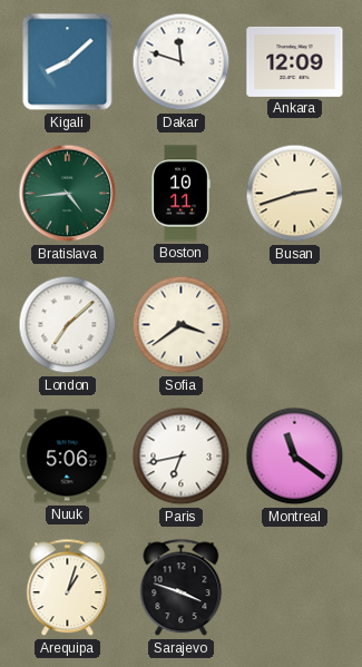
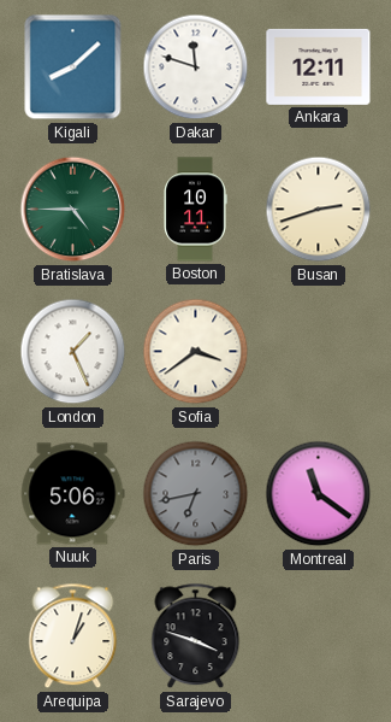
Ankara: 12:09 -> 12:11 (319, 66)
Bratislava: 4:44 -> 4:45 (73, 210)
London: 7:08 -> 1:26 (73, 352)
Paris dial: white -> grey (196, 494)
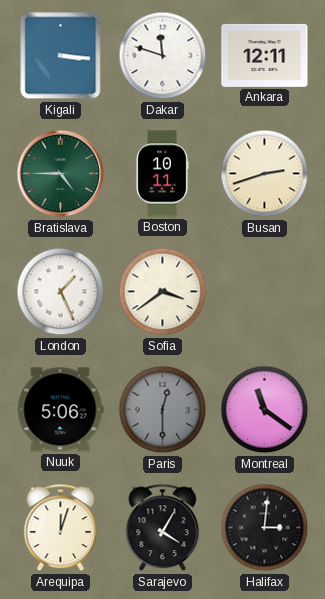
Kigali: 8:08 -> 3:16 (61, 56)
Paris: 6:43 -> 12:30 (163, 410)
Arequipa: 1:03 -> 12:03 (61, 528)
Sarajevo: 3:48 -> 4:05 (163, 528)
Halifax: none -> 3:01 (265, 528)
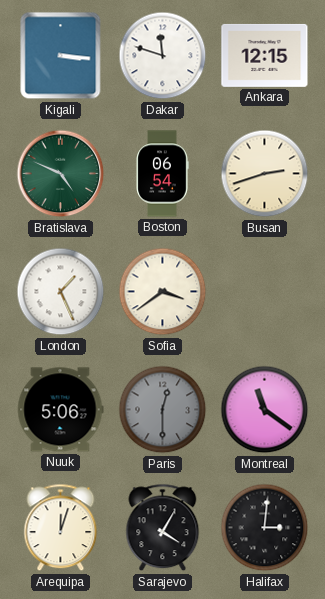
Ankara: 12:11 -> 12:15 (265, 55)
Bratislava: 4:45 -> 4:49 (61, 174)
Boston: 10:11 -> 06:54 (162, 174)
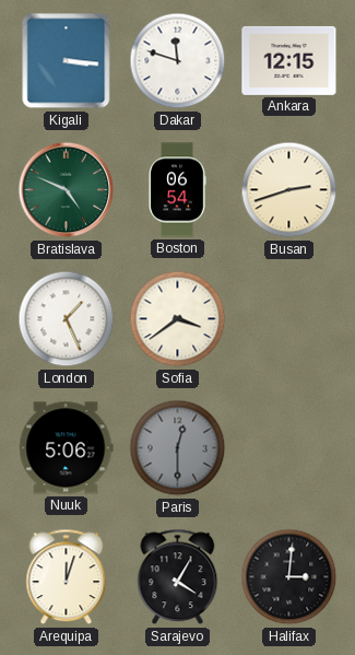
Montreal: 11:21 -> none (265, 410)
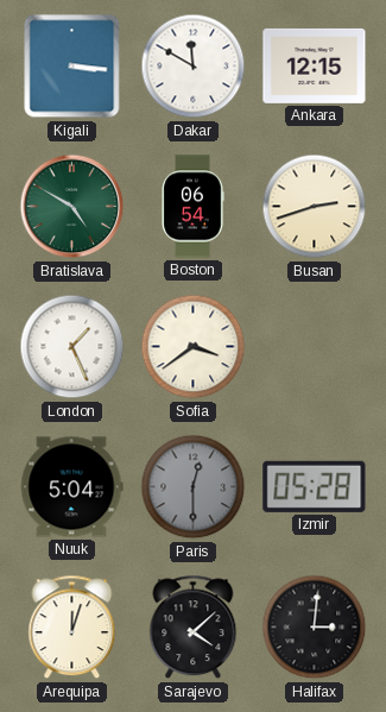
Dakar: 11:48 -> 11:50 (194, 67)
Bratislava: 4:49 -> 4:50 (72, 207)
Nuuk: 5:06 -> 5:04 (71, 487)
Izmir: none -> 05:28 (315, 486)
Sarajevo: 4:05 -> 4:08 (194, 628)
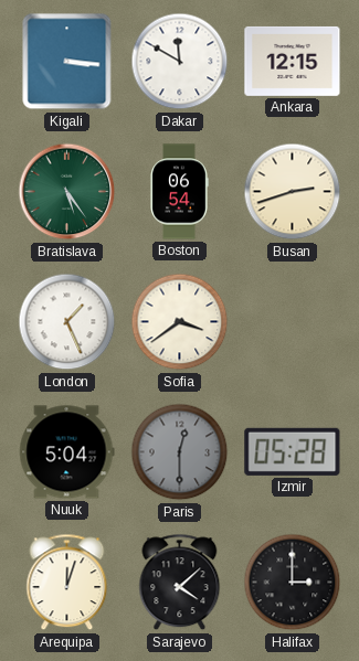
Bratislava: 4:50 -> 5:24 (67, 192)
Halifax: 3:01 -> 3:00 (293, 583)
